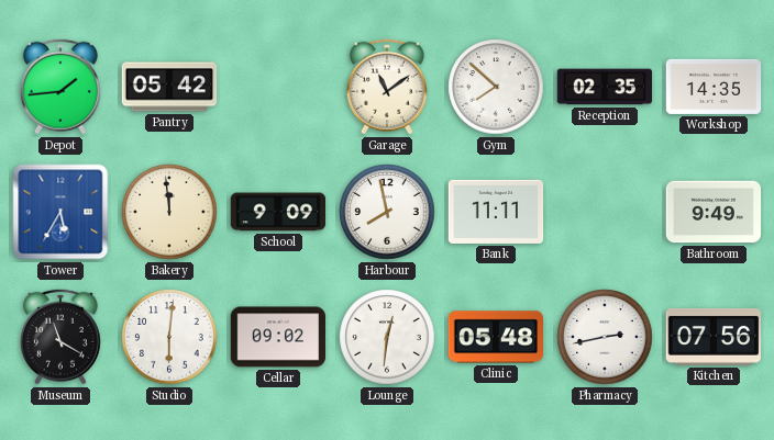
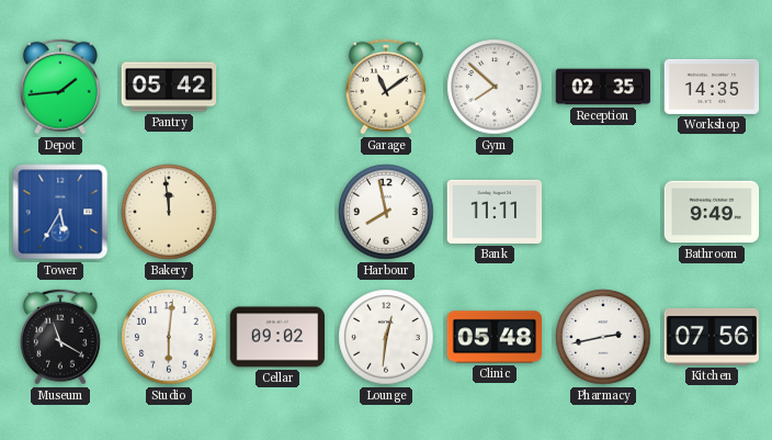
School: 9:09 -> none (278, 212)
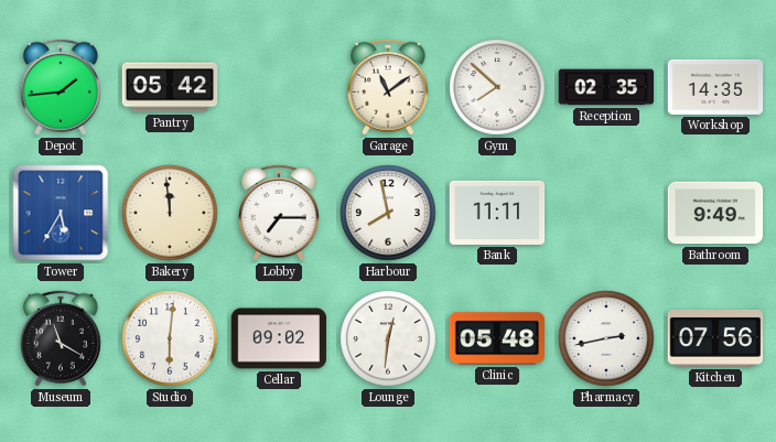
Lobby: none -> 7:15 (279, 213)
